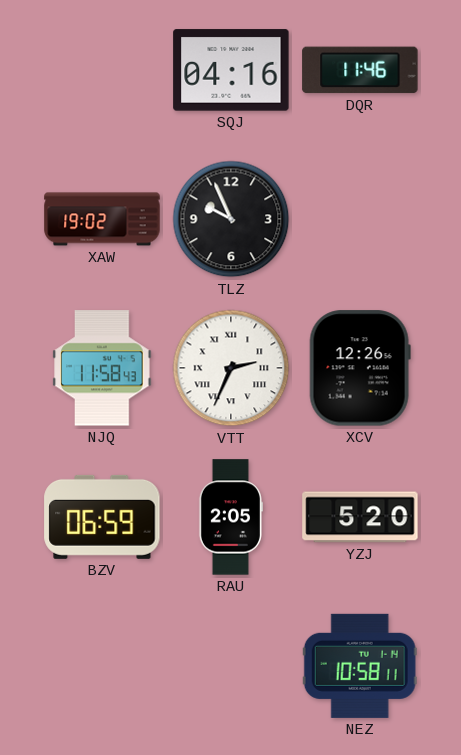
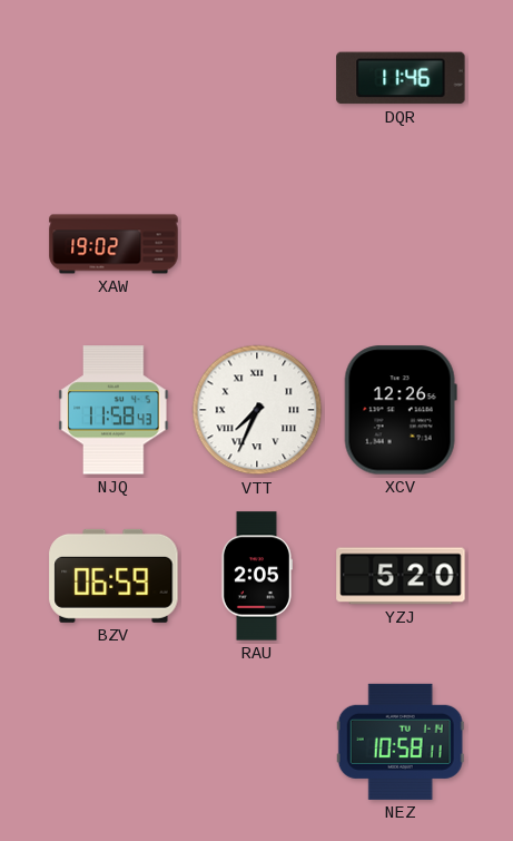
SQJ: 04:16 -> none (231, 70)
TLZ: 9:56 -> none (231, 219)
VTT: 2:34 -> 7:34 (257, 410)
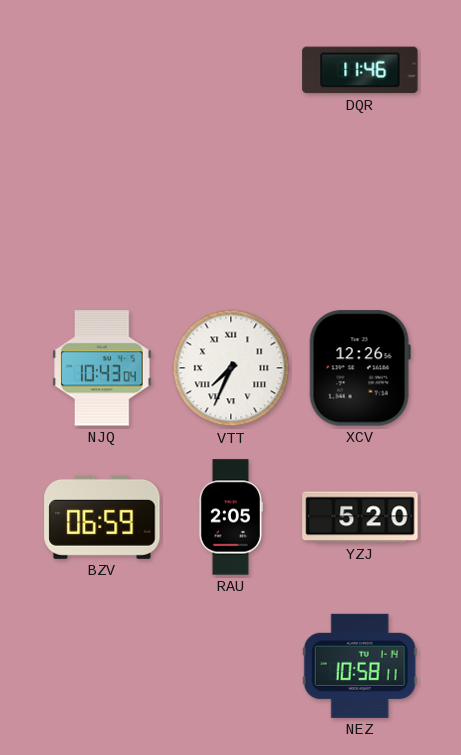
XAW: 19:02 -> none (114, 244)
NJQ: 11:58 -> 10:43 (102, 368)
